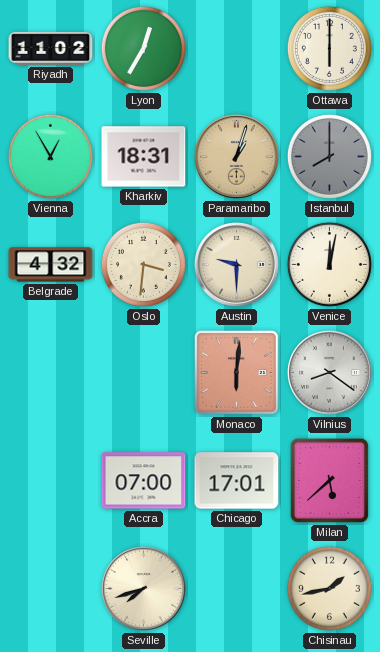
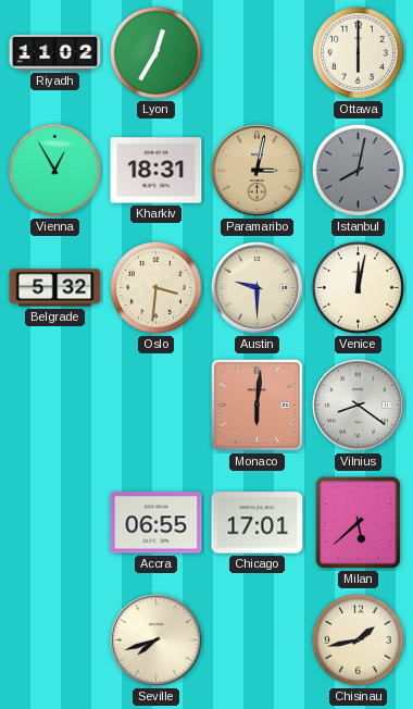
Paramaribo: 1:03 -> 3:02 (256, 170)
Istanbul: 8:00 -> 8:02 (358, 170)
Belgrade: 4:32 -> 5:32 (55, 288)
Accra: 07:00 -> 06:55 (157, 523)
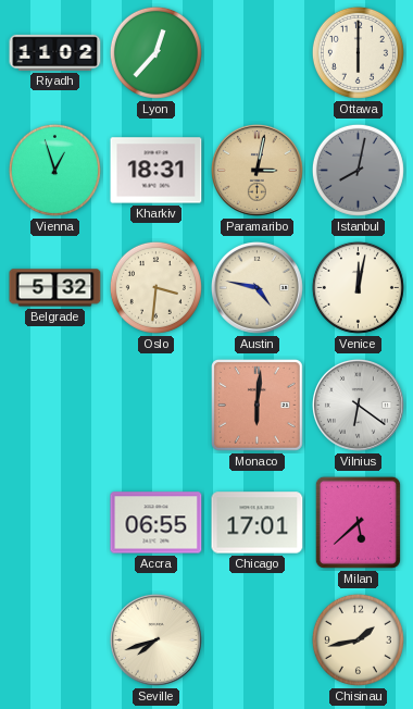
Lyon: 12:35 -> 12:37 (155, 52)
Vienna: 12:55 -> 12:57 (54, 170)
Austin: 9:30 -> 4:47 (256, 287)
Vilnius: 8:21 -> 6:21 (358, 405)
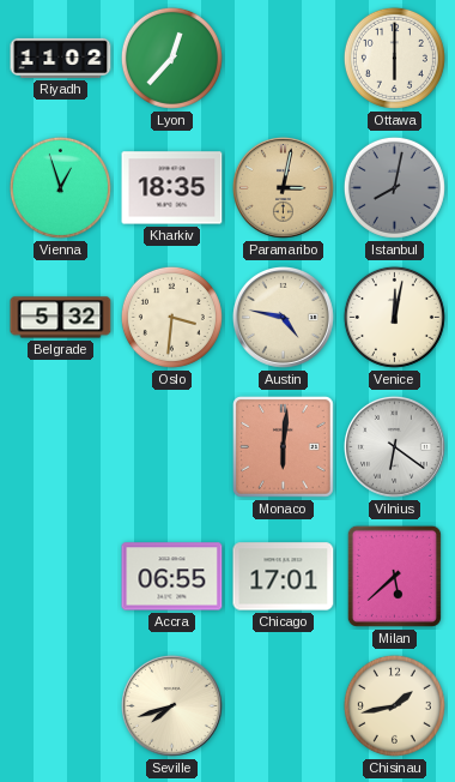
Kharkiv: 18:31 -> 18:35 (172, 188)
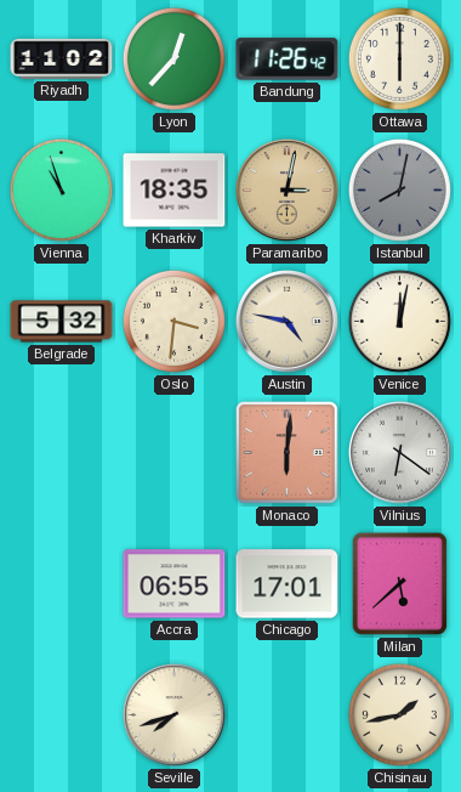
Bandung: none -> 11:26 (288, 60)
Vienna: 12:57 -> 10:57 (61, 189)
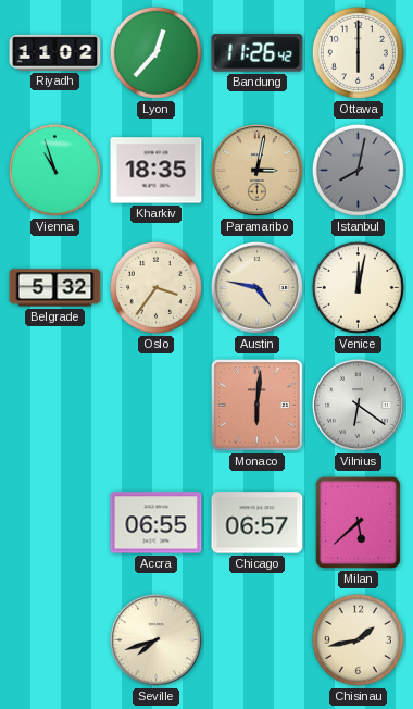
Oslo: 3:31 -> 3:36 (155, 287)
Chicago: 17:01 -> 06:57 (258, 523)
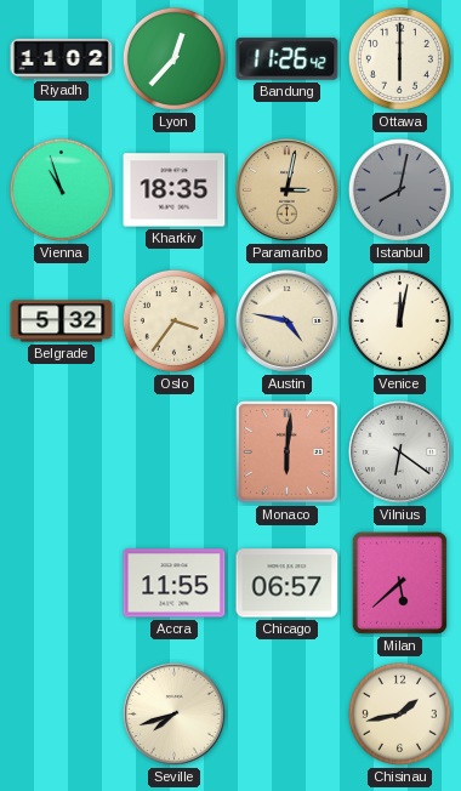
Accra: 06:55 -> 11:55 (175, 584)
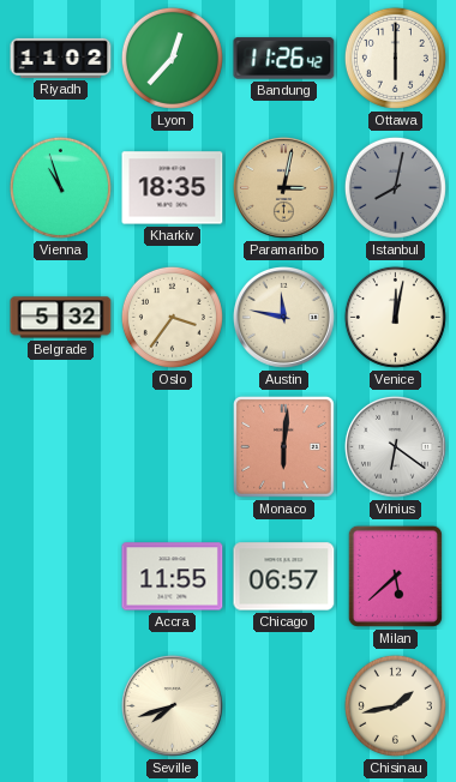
Austin: 4:47 -> 11:47 (283, 317)
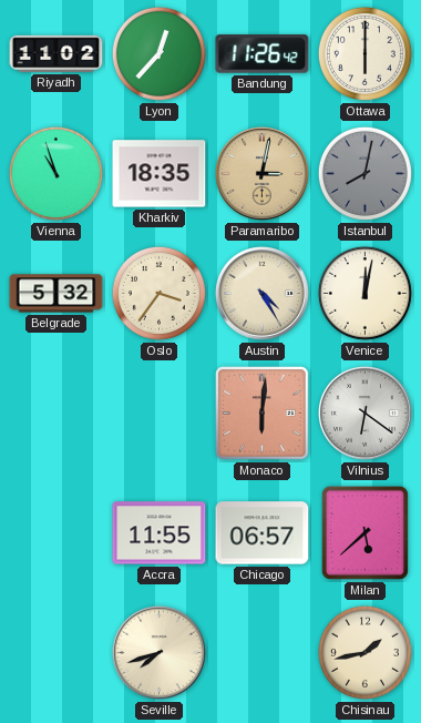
Austin: 11:47 -> 4:25 (261, 293)
